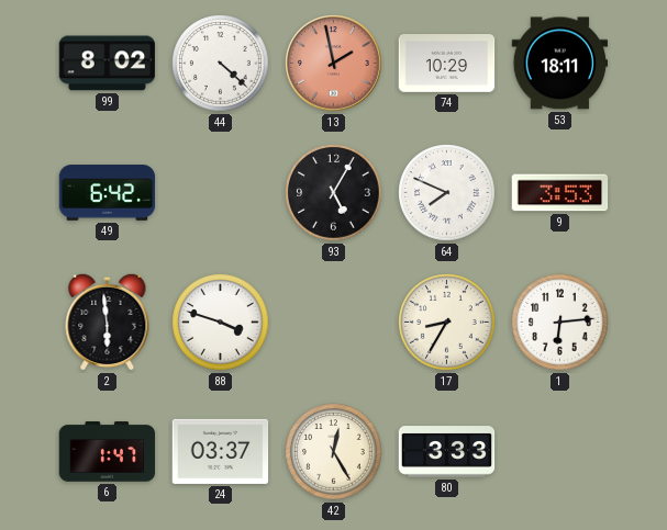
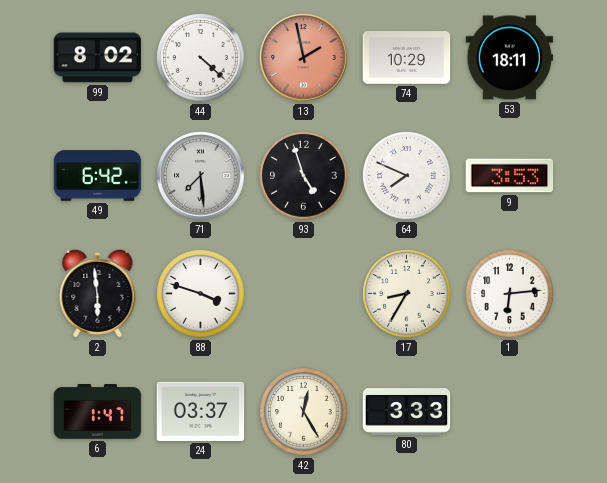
71: none -> 7:29 (201, 176)
93: 5:05 -> 4:57 (304, 176)
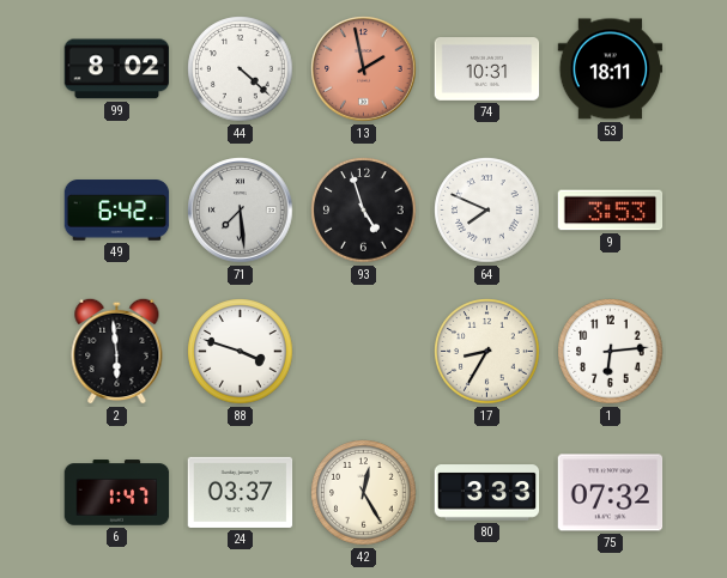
74: 10:29 -> 10:31 (487, 69)
75: none -> 07:32 (611, 493)
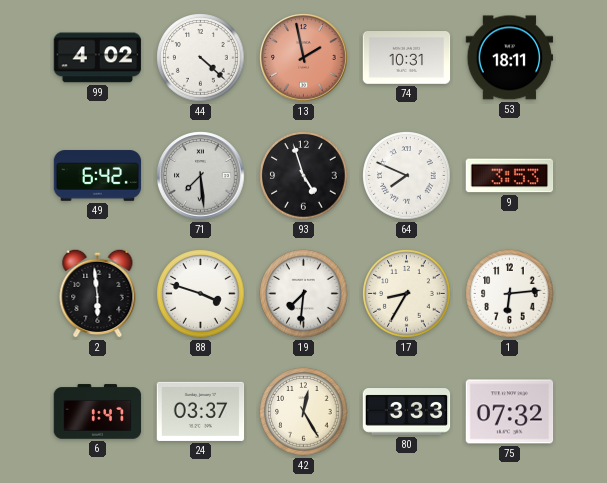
99: 8:02 -> 4:02 (98, 58)
19: none -> 7:31 (304, 294)
